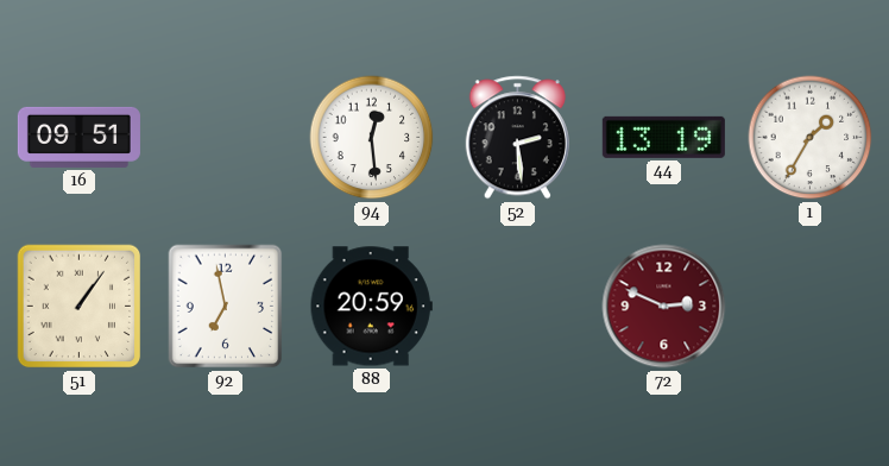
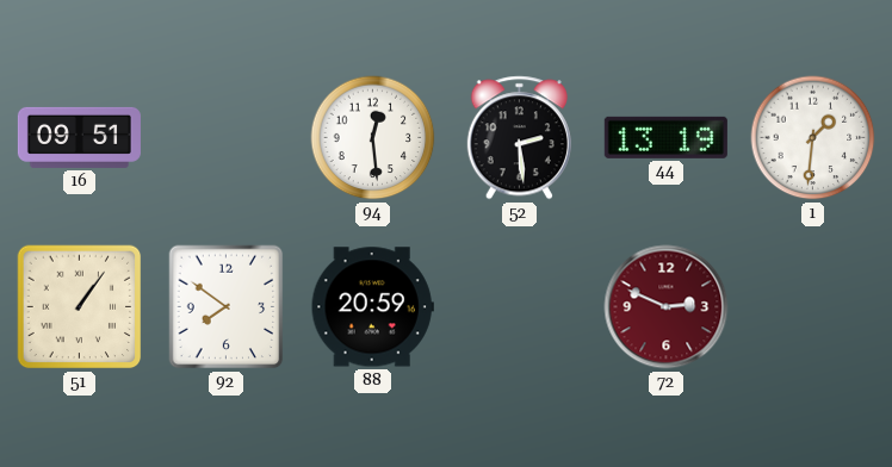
1: 1:35 -> 1:31 (813, 138)
92: 6:58 -> 7:51 (227, 307)
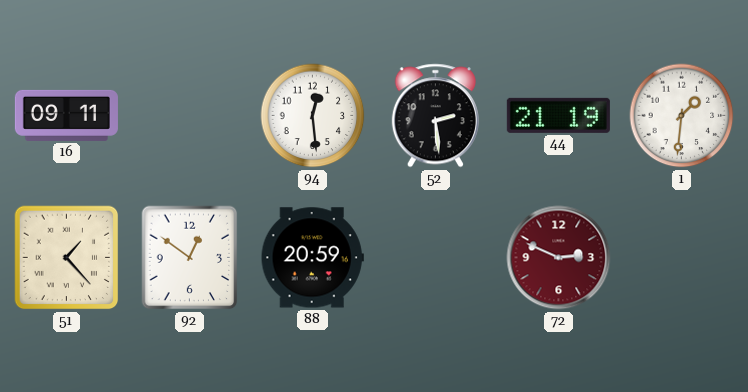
16: 09:51 -> 09:11 (66, 115)
44: 13:19 -> 21:19 (558, 115)
51: 1:06 -> 1:23 (67, 258)
92: 7:51 -> 12:51 (190, 258)
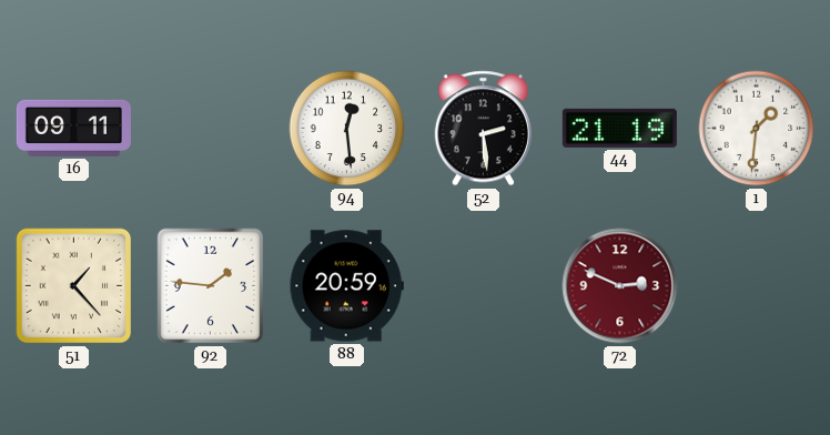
92: 12:51 -> 1:46 (211, 286)
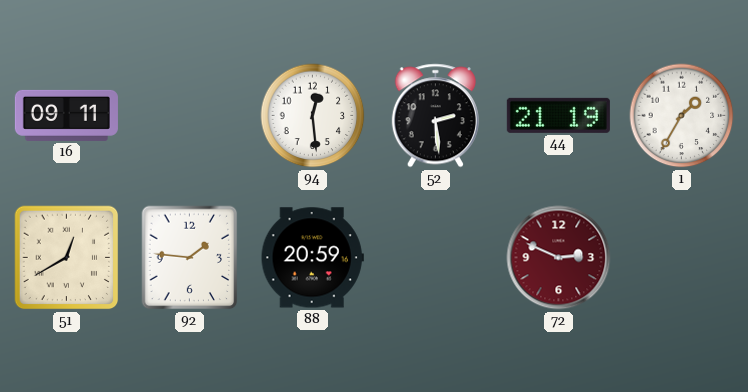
1: 1:31 -> 1:35 (682, 116)
51: 1:23 -> 12:40 (67, 258)
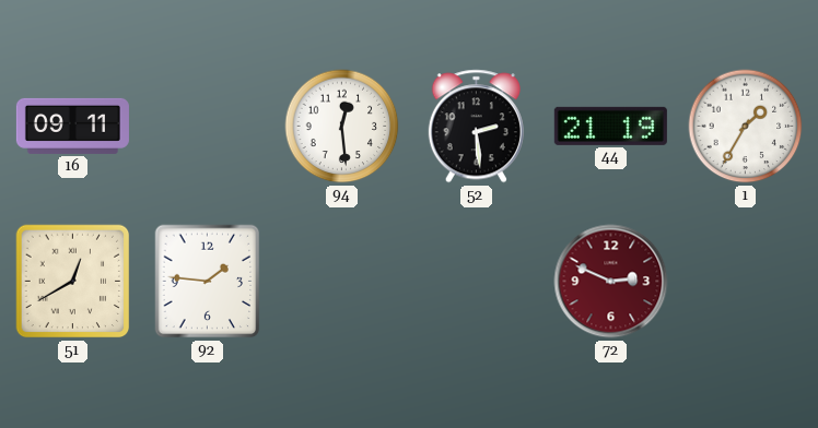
88: 20:59 -> none (312, 258)
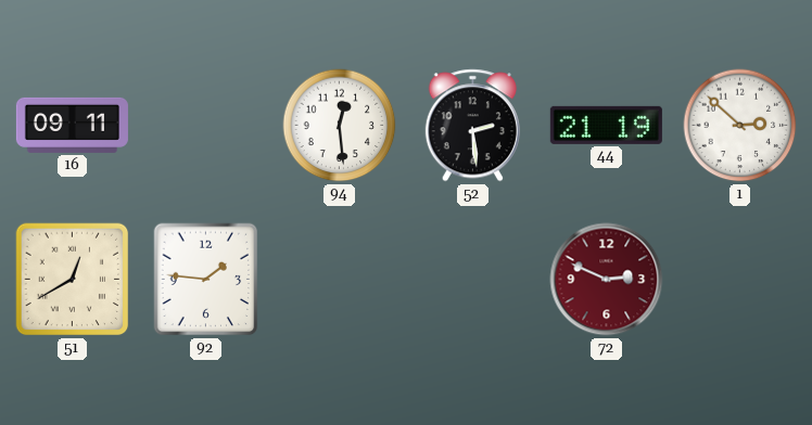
1: 1:35 -> 2:52 (740, 126)
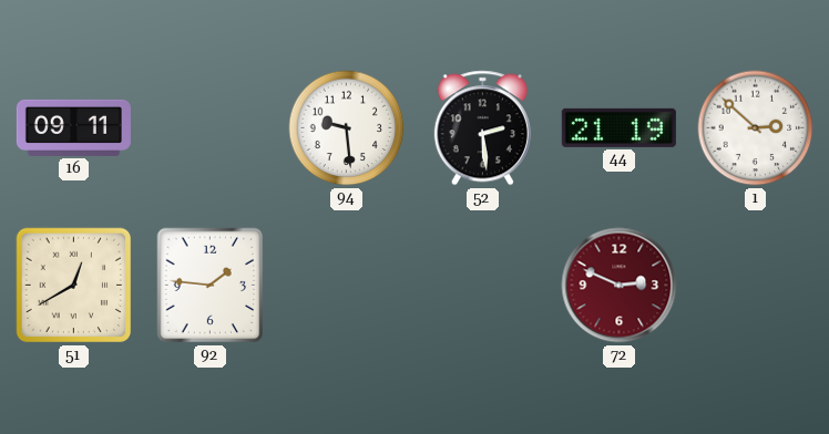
94: 12:29 -> 9:29 (347, 128)
